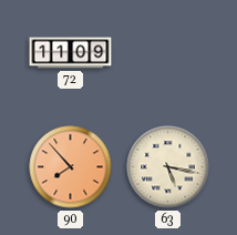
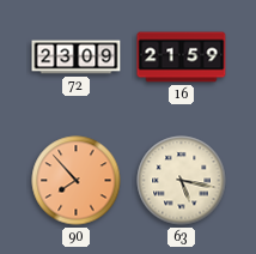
72: 11:09 -> 23:09 (77, 58)
16: none -> 21:59 (182, 58)
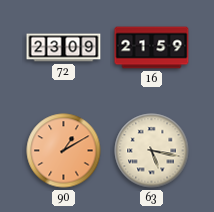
90: 7:53 -> 1:10 (64, 151)
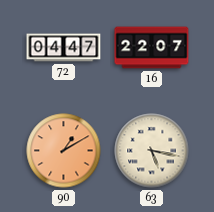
72: 23:09 -> 04:47 (64, 48)
16: 21:59 -> 22:07 (152, 48)
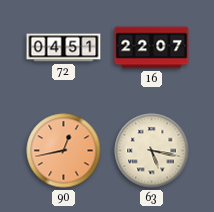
72: 04:47 -> 04:51 (64, 48)
90: 1:10 -> 12:43 (64, 151)
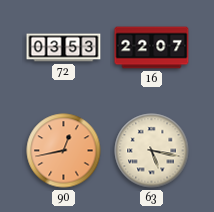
72: 04:51 -> 03:53 (64, 48)
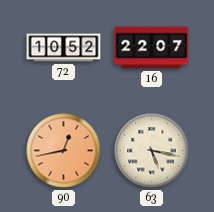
72: 03:53 -> 10:52 (64, 48)
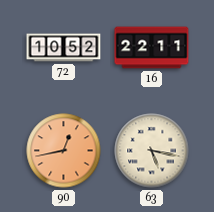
16: 22:07 -> 22:11 (152, 48)
